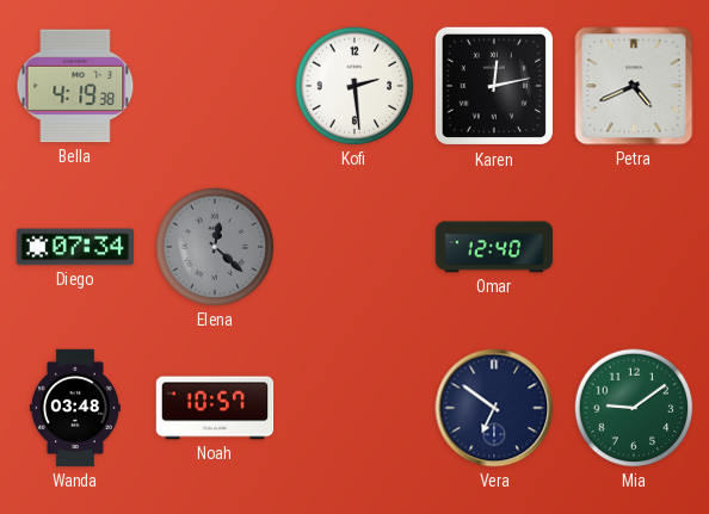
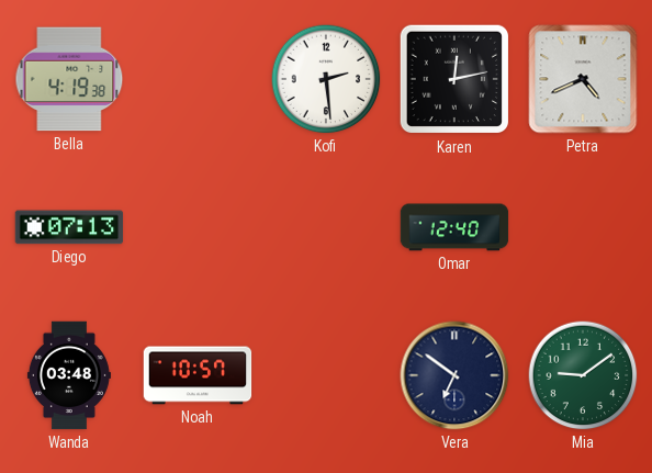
Diego: 07:34 -> 07:13 (69, 227)
Elena: 12:22 -> none (215, 247)
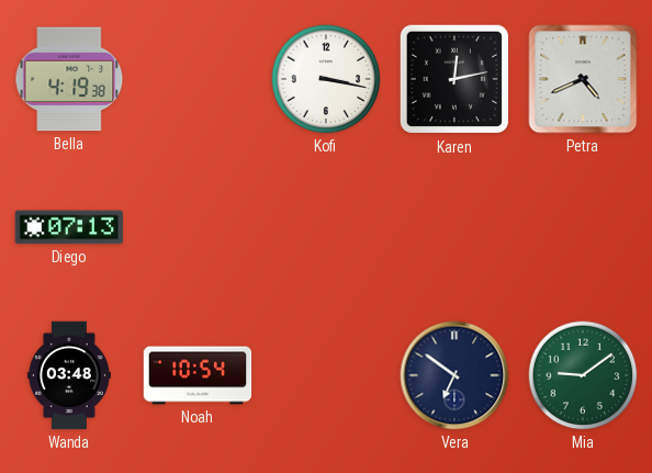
Kofi: 2:29 -> 3:17 (326, 79)
Omar: 12:40 -> none (454, 227)
Noah: 10:57 -> 10:54 (198, 375)
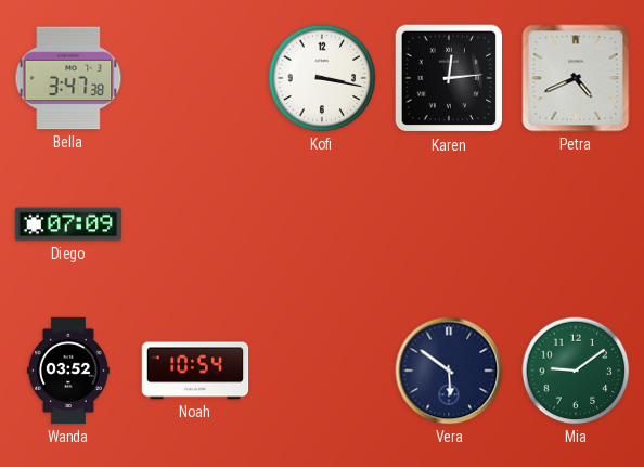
Bella: 4:19 -> 3:47 (68, 78)
Karen: 12:13 -> 12:14 (449, 78)
Diego: 07:13 -> 07:09 (68, 224)
Wanda: 03:48 -> 03:52 (68, 371)
Vera: 6:51 -> 5:51 (449, 371)
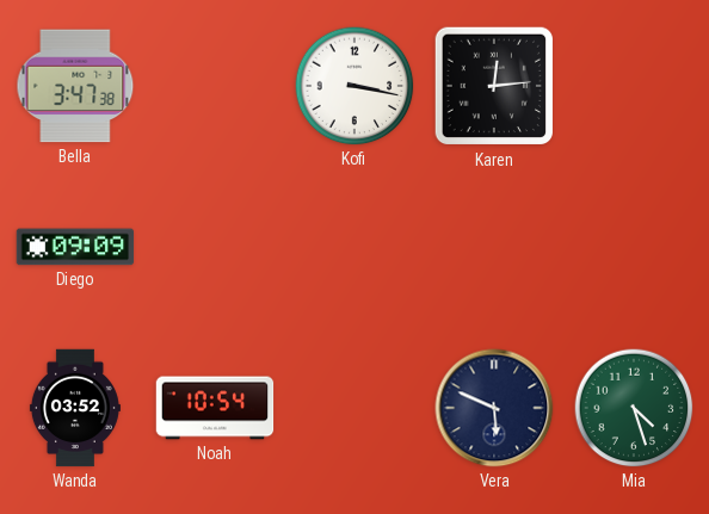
Petra: 4:41 -> none (576, 78)
Diego: 07:09 -> 09:09 (75, 247)
Vera: 5:51 -> 5:49 (494, 408)
Mia: 9:09 -> 4:27 (634, 408)
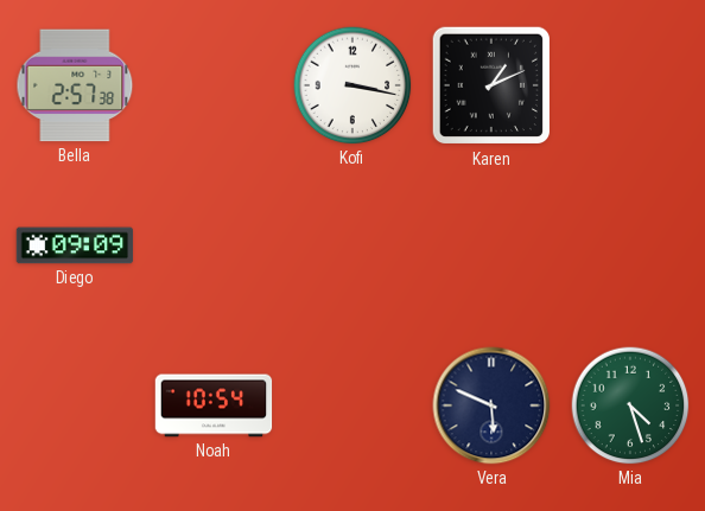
Bella: 3:47 -> 2:57 (75, 85)
Karen: 12:14 -> 1:11 (491, 85)
Wanda: 03:52 -> none (75, 408)
